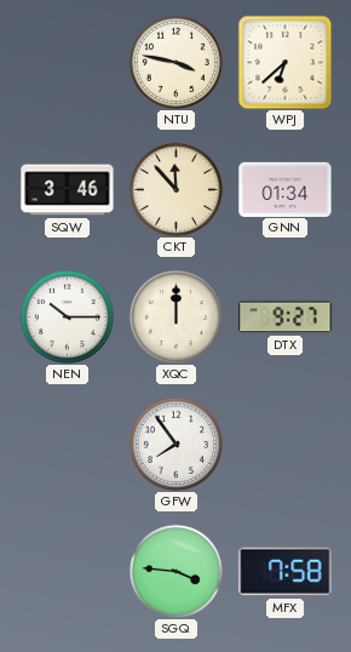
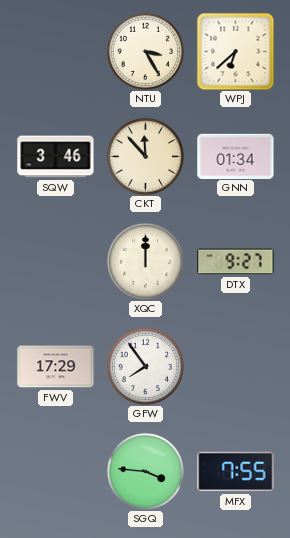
NTU: 3:47 -> 3:25 (145, 51)
NEN: 10:15 -> none (67, 316)
FWV: none -> 17:29 (56, 367)
MFX: 7:58 -> 7:55 (236, 472)
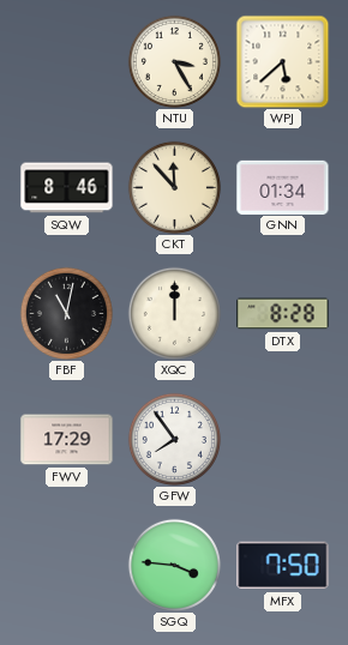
WPJ: 6:38 -> 5:38 (282, 61)
SQW: 3:46 -> 8:46 (67, 188)
FBF: none -> 11:02 (66, 313)
DTX: 9:27 -> 8:28 (283, 314)
MFX: 7:55 -> 7:50 (283, 566)
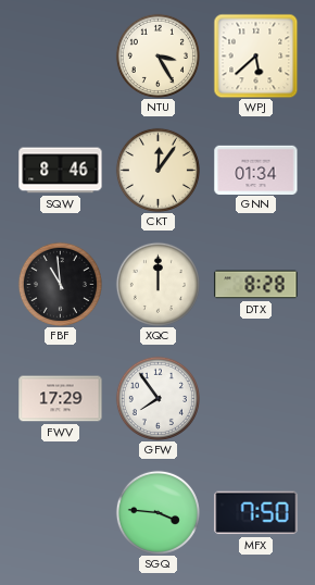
CKT: 11:53 -> 12:06 (157, 170)
FBF: 11:02 -> 10:59 (60, 284)
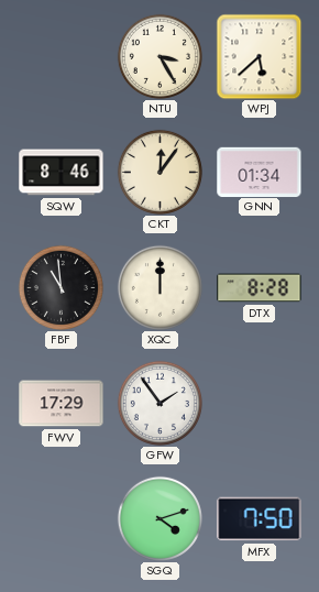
GFW: 7:54 -> 1:54 (159, 403)
SGQ: 3:46 -> 4:12 (159, 518)
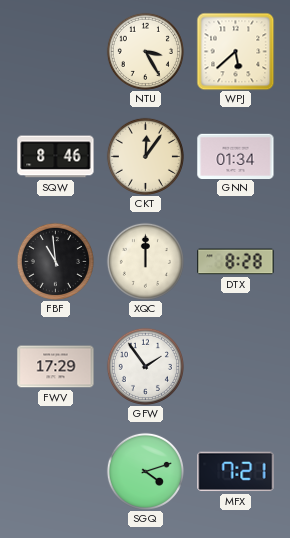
MFX: 7:50 -> 7:21 (236, 472)
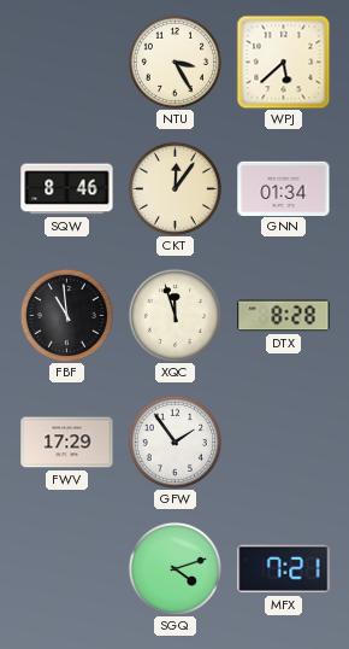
XQC: 12:00 -> 11:57 (174, 315)
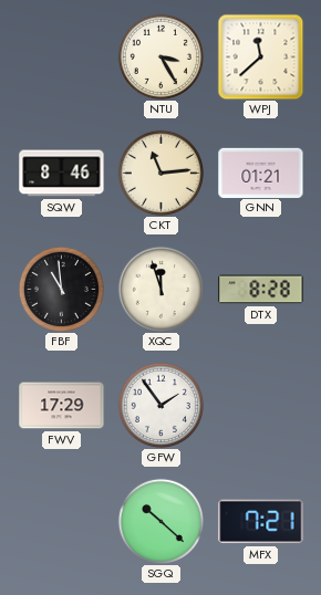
WPJ: 5:38 -> 11:38 (260, 56)
CKT: 12:06 -> 11:14 (161, 173)
GNN: 01:34 -> 01:21 (261, 173)
SGQ: 4:12 -> 10:22 (161, 521)
